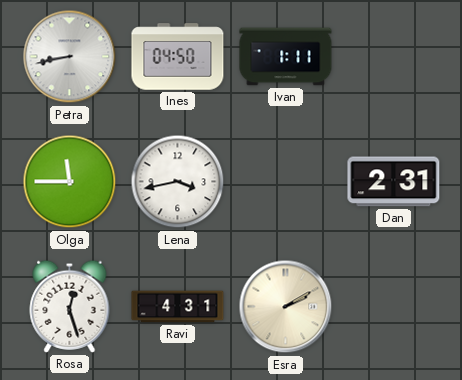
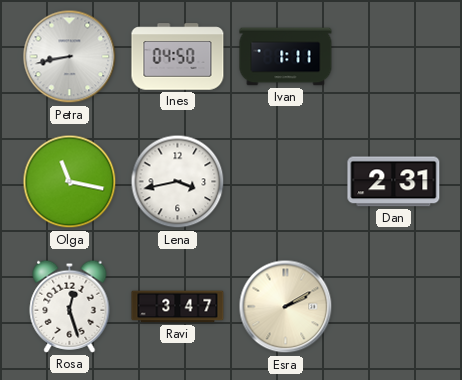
Olga: 11:45 -> 11:17 (70, 182)
Ravi: 4:31 -> 3:47 (178, 307)
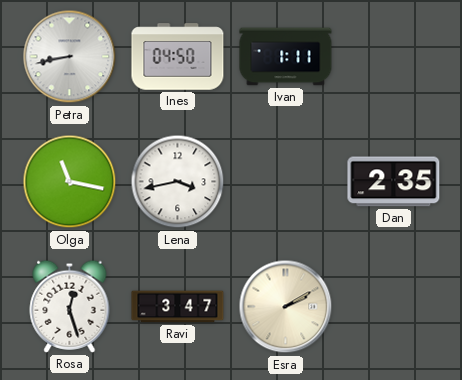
Dan: 2:31 -> 2:35 (394, 182)
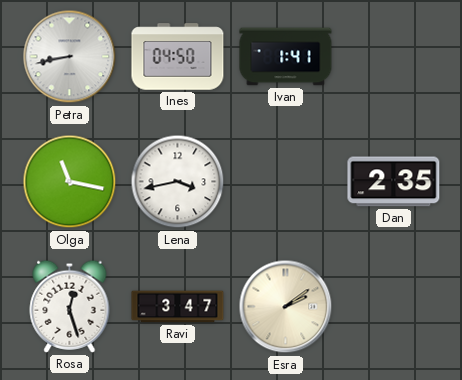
Ivan: 1:11 -> 1:41 (286, 57)
Esra: 2:10 -> 2:09 (286, 307)
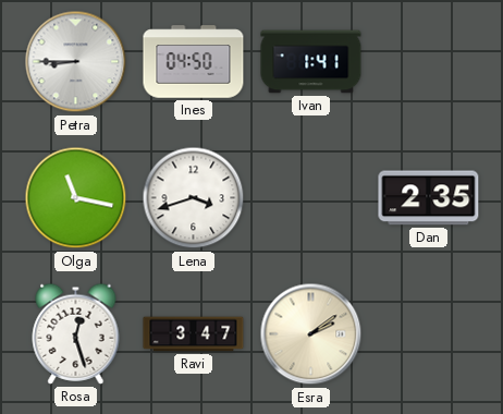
Petra: 8:43 -> 8:45 (76, 62)
Lena: 3:43 -> 3:42 (194, 198)
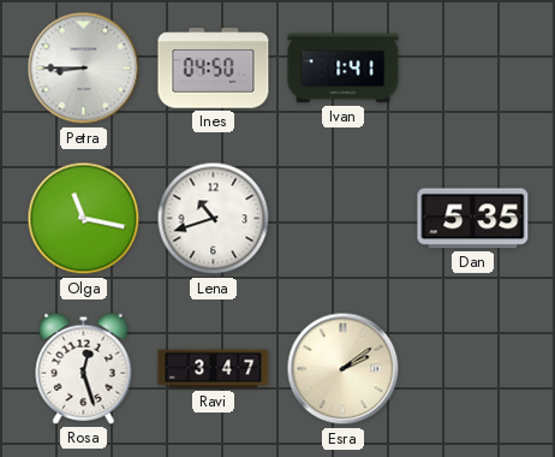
Lena: 3:42 -> 10:42 (214, 219)
Dan: 2:35 -> 5:35 (473, 219)
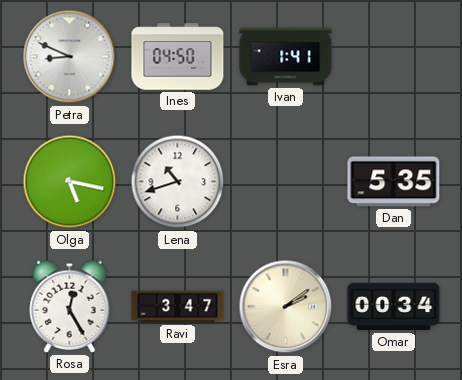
Petra: 8:45 -> 8:49 (70, 57)
Olga: 11:17 -> 5:17 (70, 182)
Rosa: 12:27 -> 12:25 (70, 306)
Omar: none -> 00:34 (394, 307)
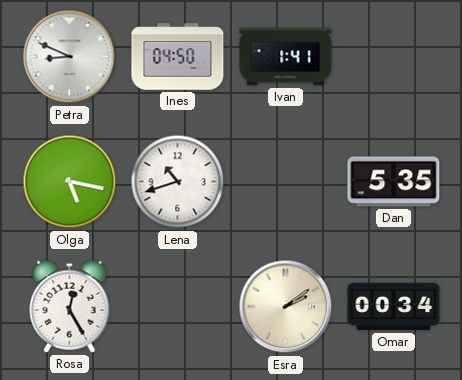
Ravi: 3:47 -> none (178, 307)
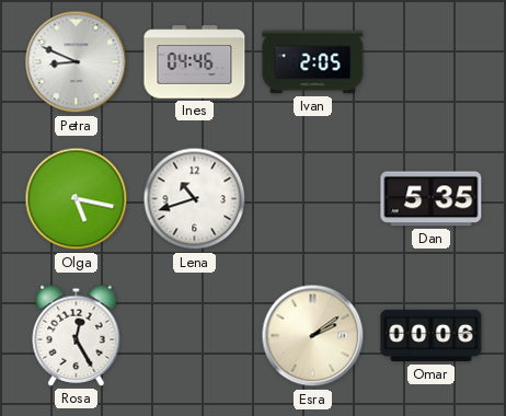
Ines: 04:50 -> 04:46 (195, 62)
Ivan: 1:41 -> 2:05 (313, 62)
Omar: 00:34 -> 00:06 (432, 336)
